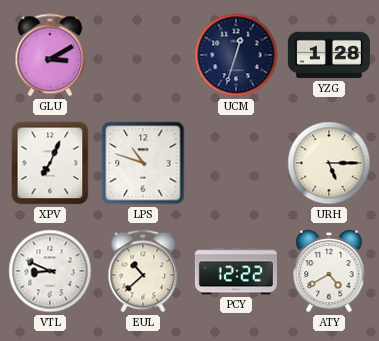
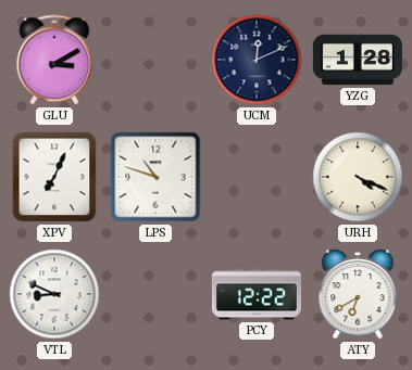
UCM: 12:33 -> 12:11 (257, 60)
URH: 5:15 -> 4:19 (358, 177)
EUL: 10:38 -> none (143, 271)
ATY: 4:40 -> 6:40 (358, 294)
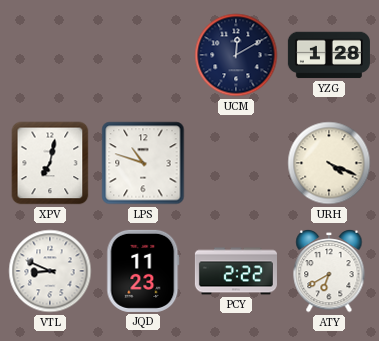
GLU: 3:10 -> none (54, 60)
UCM: 12:11 -> 12:10 (236, 55)
XPV: 7:04 -> 7:02 (50, 163)
JQD: none -> 11:23 (143, 271)
PCY: 12:22 -> 2:22 (236, 271)
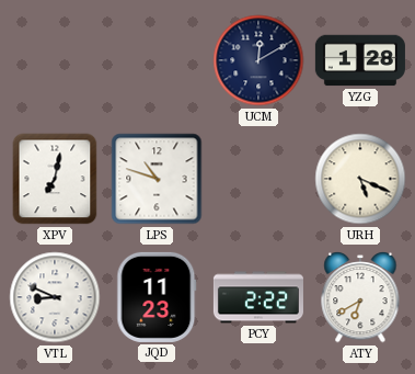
URH: 4:19 -> 5:19 (360, 179)
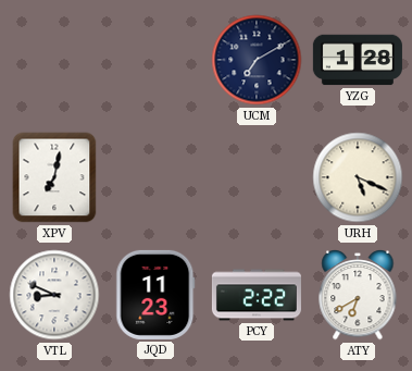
UCM: 12:10 -> 7:10 (257, 60)
LPS: 10:48 -> none (157, 179)
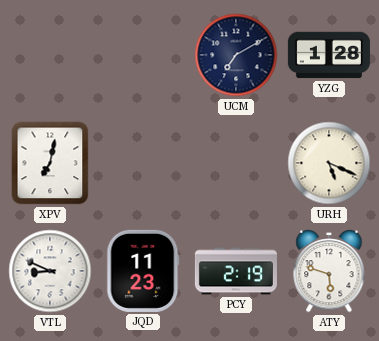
PCY: 2:22 -> 2:19 (236, 271)
ATY: 6:40 -> 5:48 (329, 271)
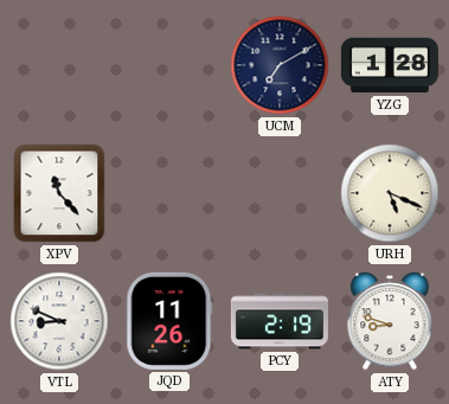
XPV: 7:02 -> 11:23 (59, 193)
JQD: 11:23 -> 11:26 (169, 321)
ATY: 5:48 -> 8:48 (390, 321)
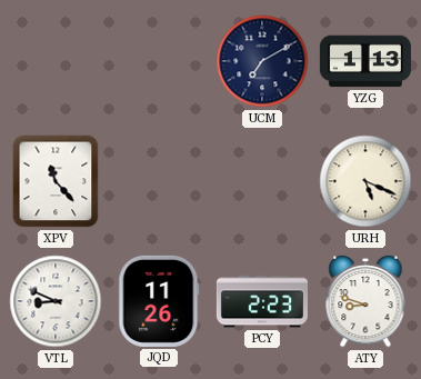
YZG: 1:28 -> 1:13 (365, 61)
PCY: 2:19 -> 2:23 (262, 301)
